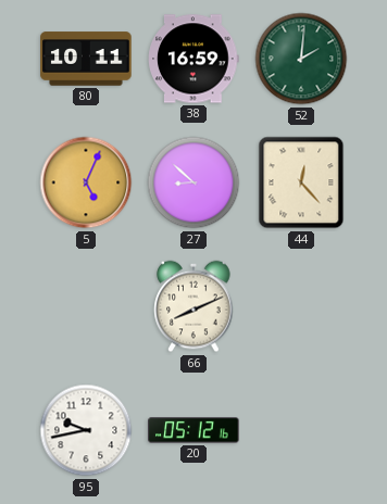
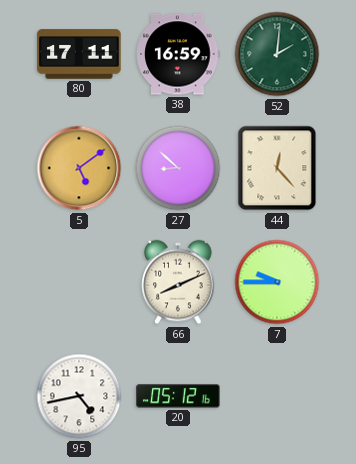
80: 10:11 -> 17:11 (79, 54)
5: 5:04 -> 5:09 (79, 168)
7: none -> 9:45 (277, 282)
95: 9:43 -> 4:43 (79, 396)
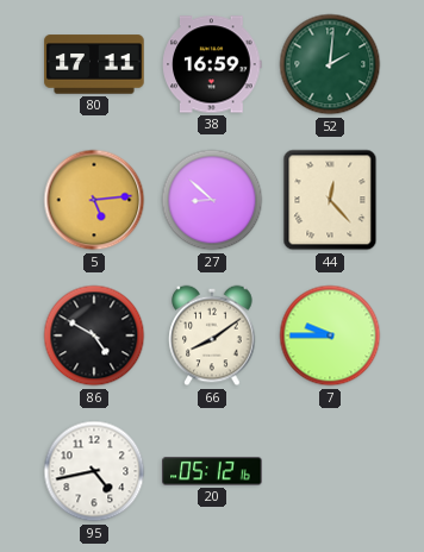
5: 5:09 -> 5:14 (94, 200)
86: none -> 4:50 (94, 335)
66: 8:11 -> 8:09 (212, 335)
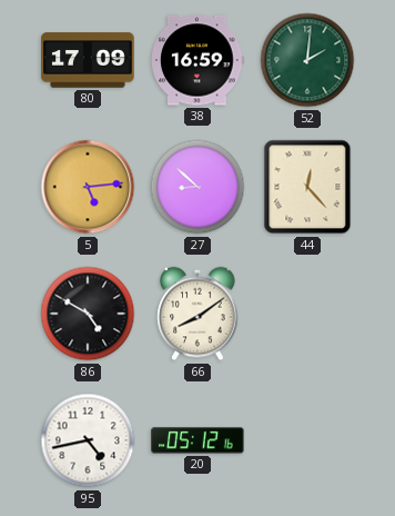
80: 17:11 -> 17:09 (88, 60)
7: 9:45 -> none (330, 335)
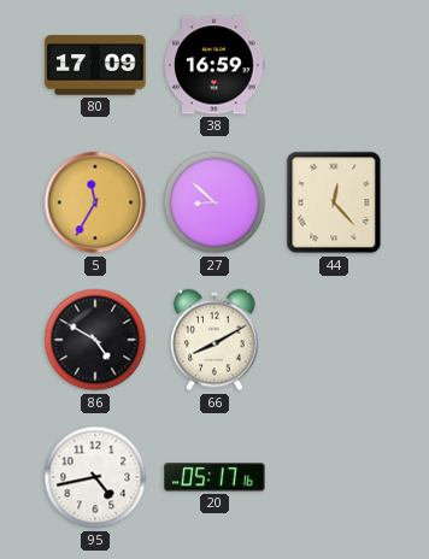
52: 2:01 -> none (307, 60)
5: 5:14 -> 11:35 (95, 202)
66: 8:09 -> 8:10 (214, 340)
20: 05:12 -> 05:17 (214, 477)
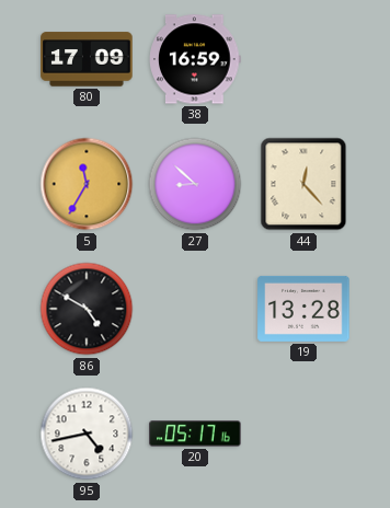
66: 8:10 -> none (214, 340)
19: none -> 13:28 (303, 309)
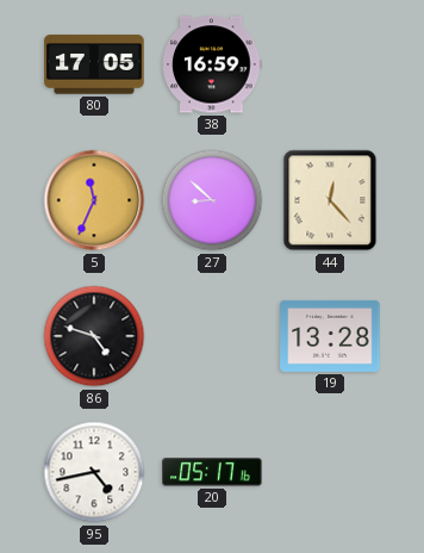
80: 17:09 -> 17:05 (94, 64)
5: 11:35 -> 11:34 (94, 200)
86: 4:50 -> 4:48 (94, 336)
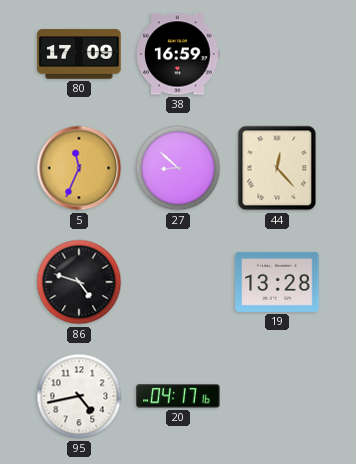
80: 17:05 -> 17:09 (79, 54)
20: 05:17 -> 04:17 (178, 396)
